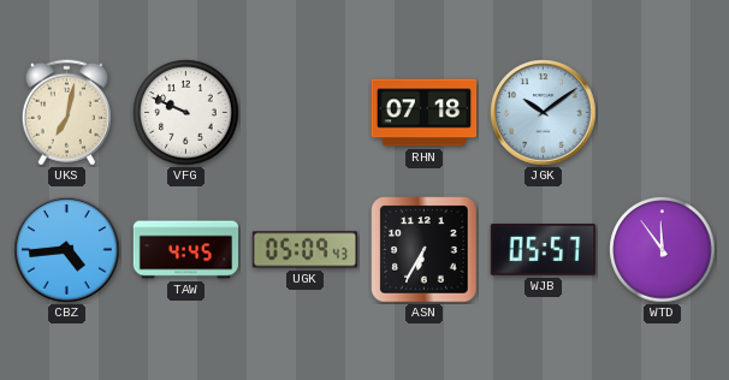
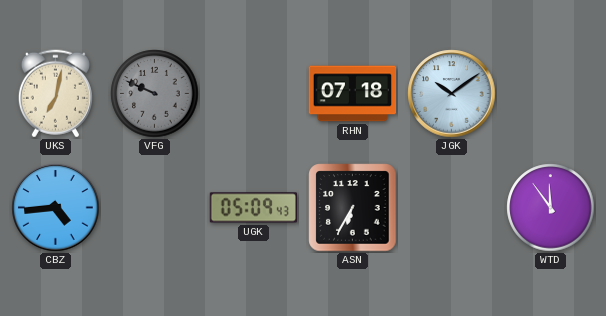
VFG dial: white -> grey (155, 94)
TAW: 4:45 -> none (186, 250)
WJB: 05:57 -> none (544, 250)
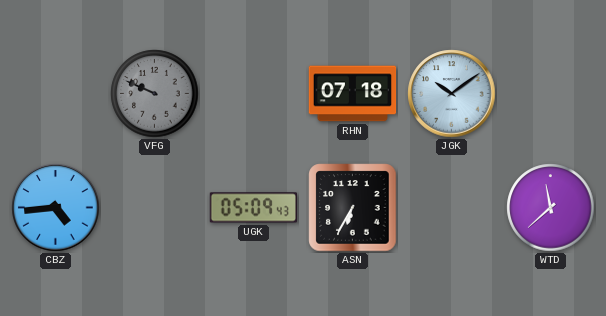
UKS: 7:02 -> none (55, 94)
WTD: 11:54 -> 11:38 (551, 208)
